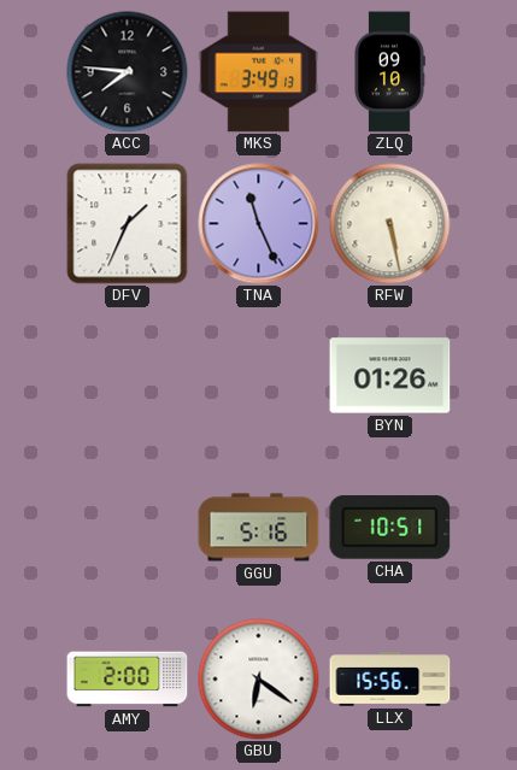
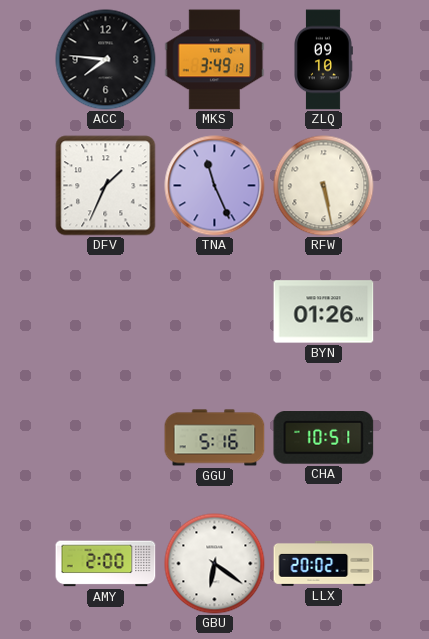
LLX: 15:56 -> 20:02 (324, 563)
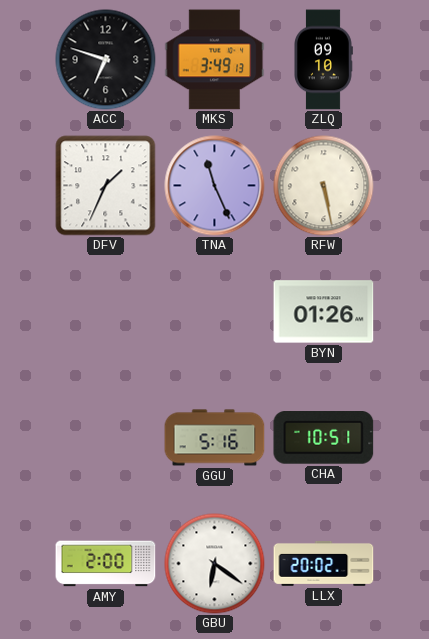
ACC: 7:46 -> 6:48 (106, 60)
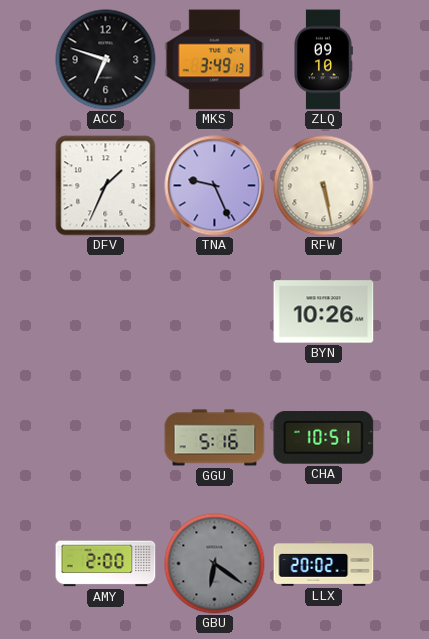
TNA: 11:26 -> 9:26 (215, 186)
BYN: 01:26 -> 10:26 (324, 312)
GBU dial: white -> grey (215, 564)
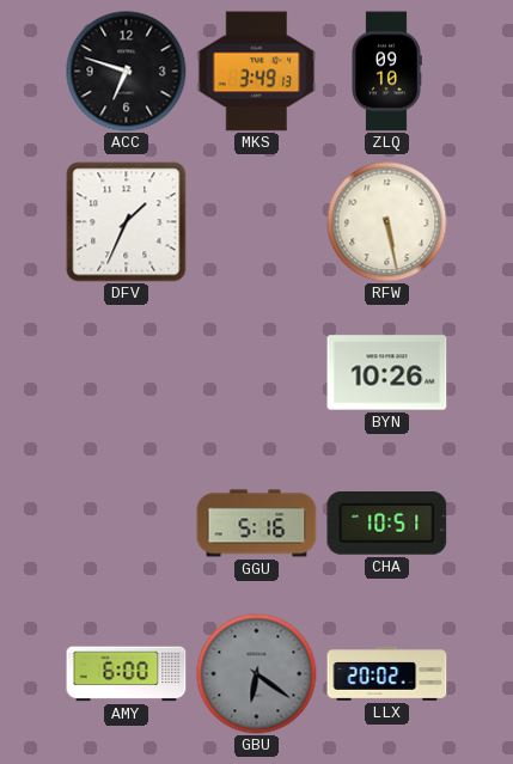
TNA: 9:26 -> none (215, 186)
AMY: 2:00 -> 6:00 (127, 674)
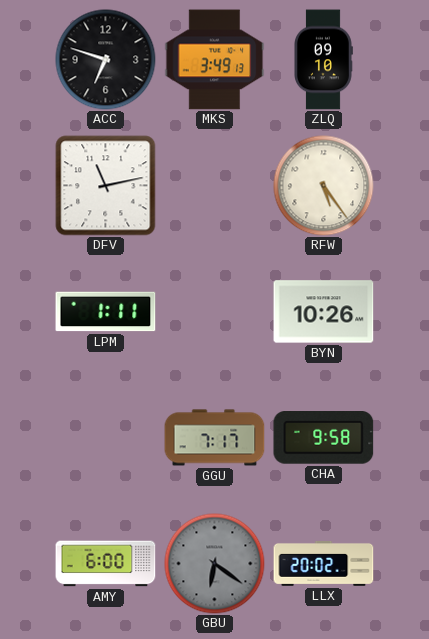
DFV: 1:34 -> 11:13 (106, 186)
RFW: 5:28 -> 5:24 (324, 186)
LPM: none -> 1:11 (106, 312)
GGU: 5:16 -> 7:17 (215, 438)
CHA: 10:51 -> 9:58 (324, 438)
